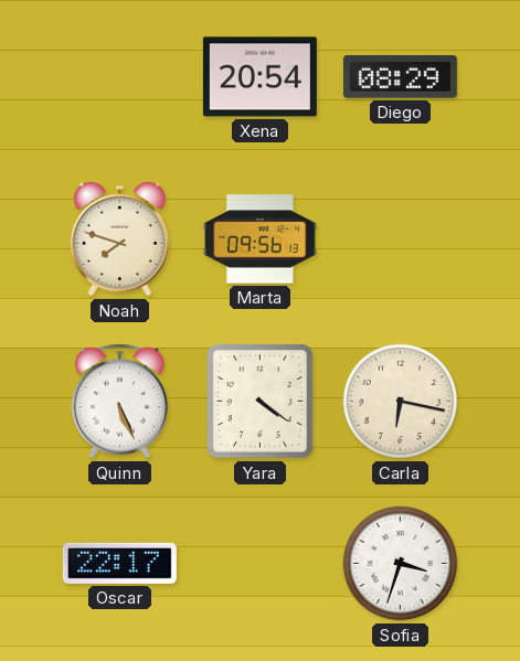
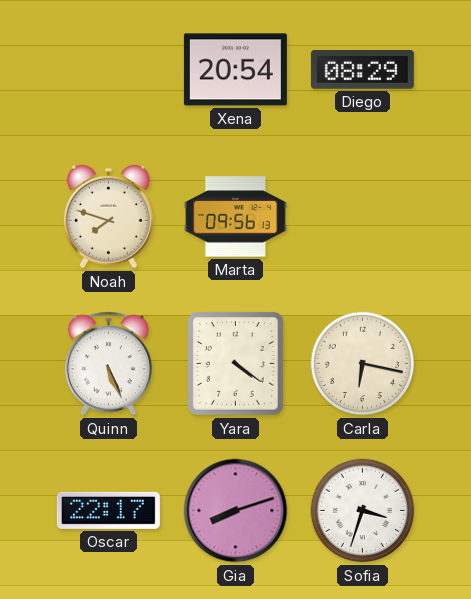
Gia: none -> 8:12 (236, 511)
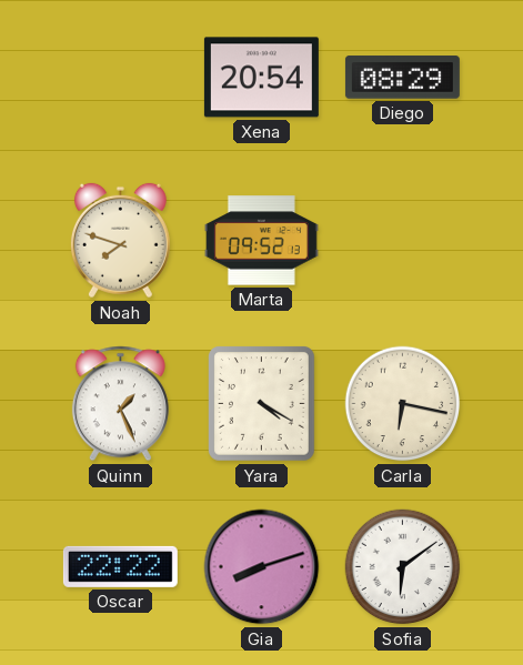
Marta: 09:56 -> 09:52 (261, 241)
Quinn: 5:26 -> 1:26 (120, 404)
Yara: 4:21 -> 4:20 (262, 404)
Oscar: 22:17 -> 22:22 (120, 566)
Sofia: 3:33 -> 6:09 (403, 567)
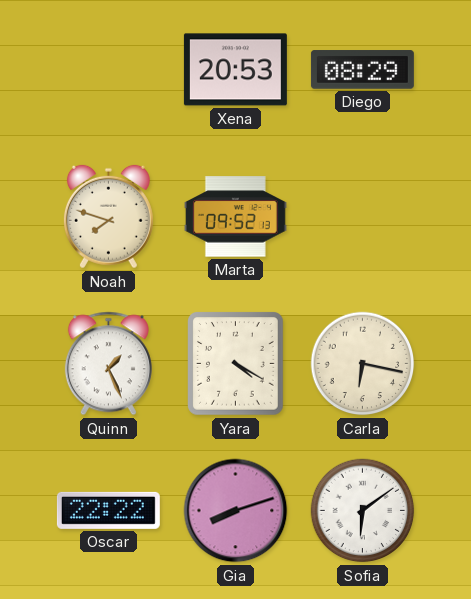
Xena: 20:54 -> 20:53 (235, 70)
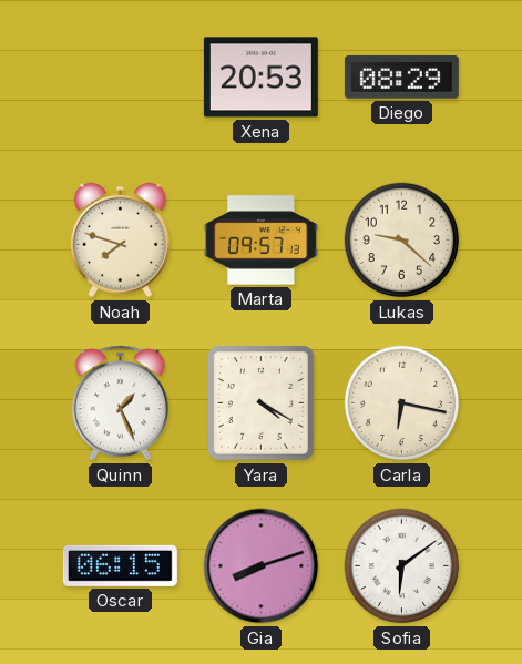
Marta: 09:52 -> 09:57 (260, 241)
Lukas: none -> 9:22 (402, 241)
Oscar: 22:22 -> 06:15 (120, 565)
